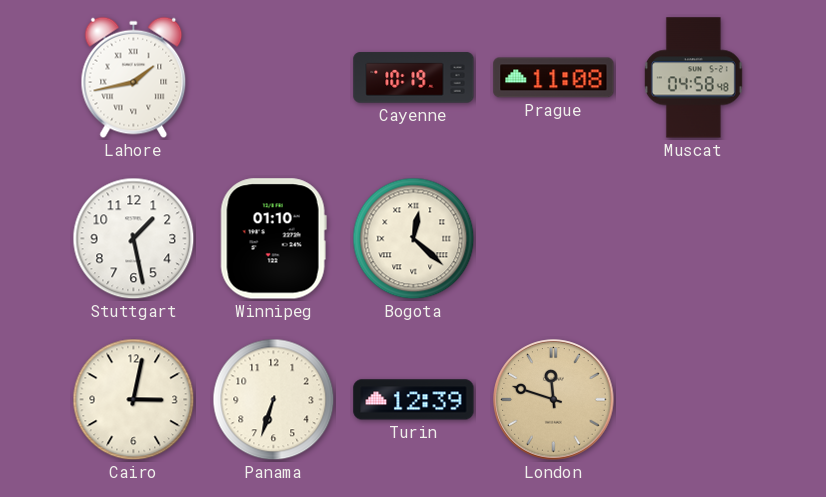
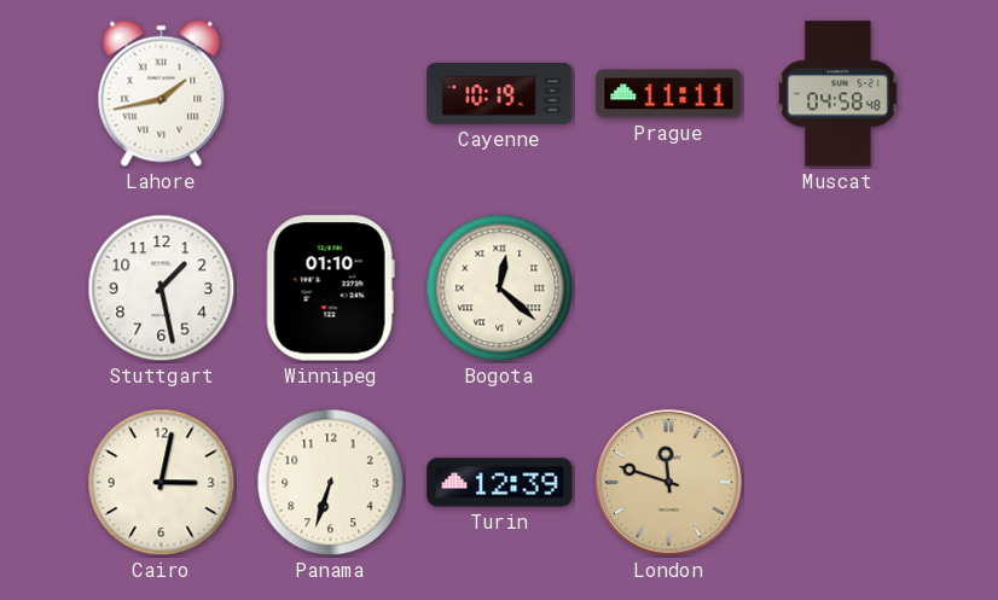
Prague: 11:08 -> 11:11 (669, 94)
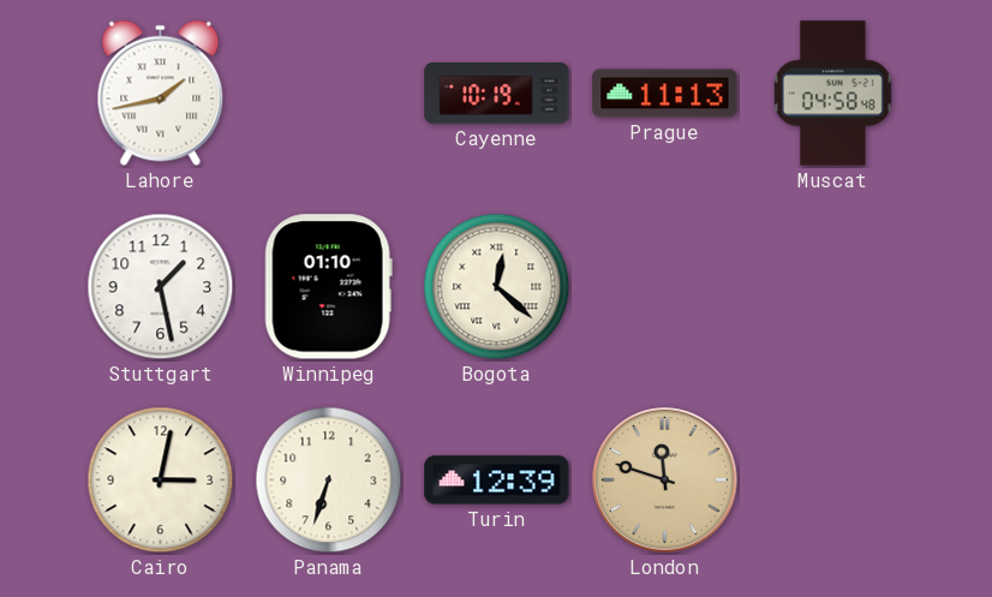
Prague: 11:11 -> 11:13 (665, 94)
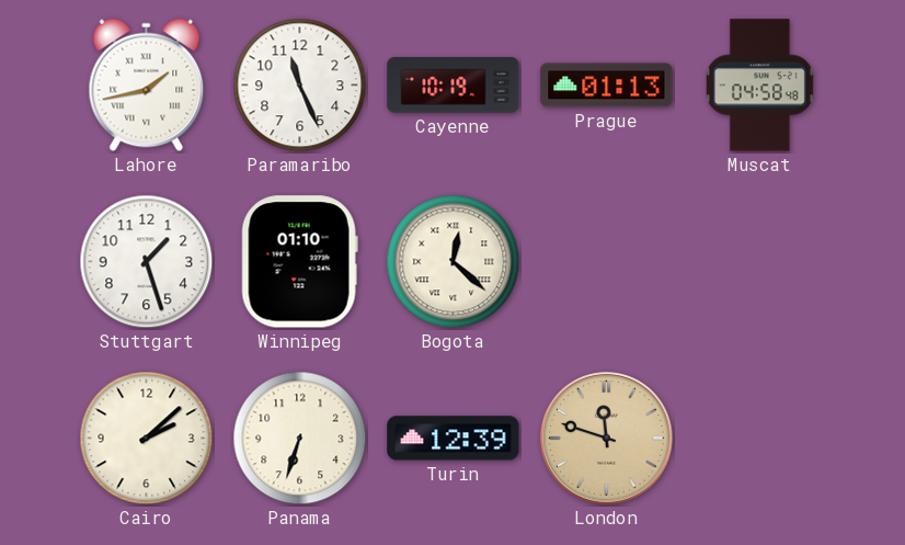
Paramaribo: none -> 11:26 (300, 86)
Prague: 11:13 -> 01:13 (607, 86)
Stuttgart: 1:28 -> 1:27 (147, 262)
Cairo: 3:02 -> 2:08 (147, 439)
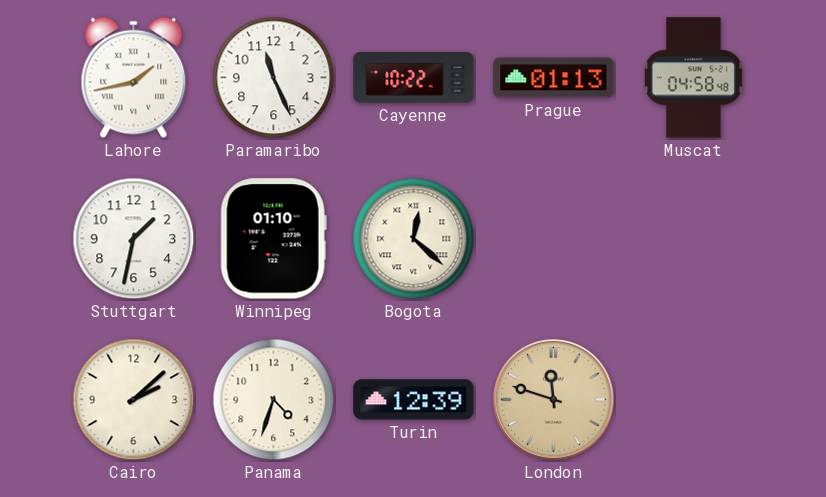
Cayenne: 10:19 -> 10:22 (414, 78)
Stuttgart: 1:27 -> 1:32 (134, 239)
Panama: 6:33 -> 4:33 (274, 400)
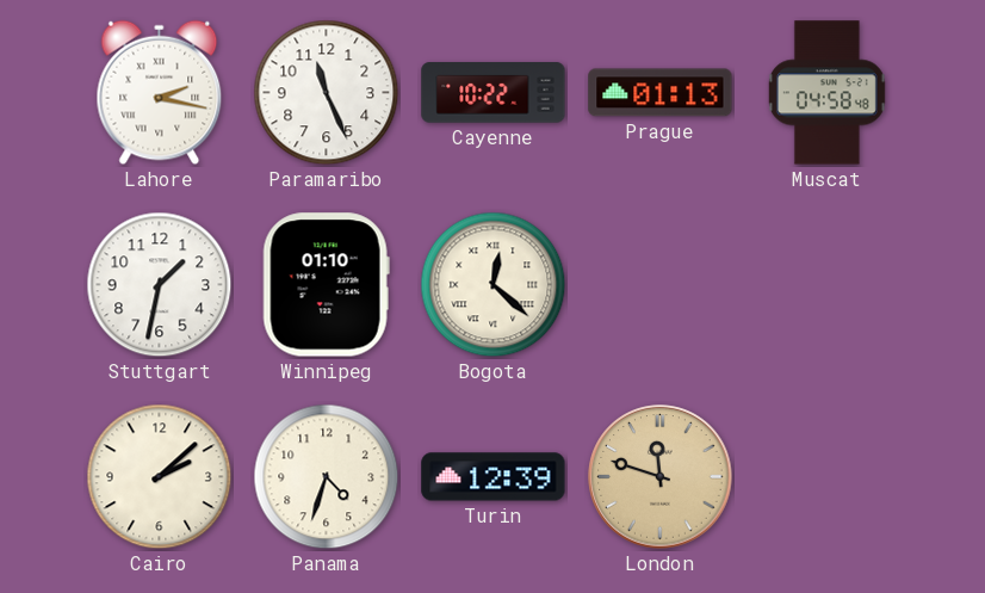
Lahore: 1:43 -> 2:17 (160, 93)
